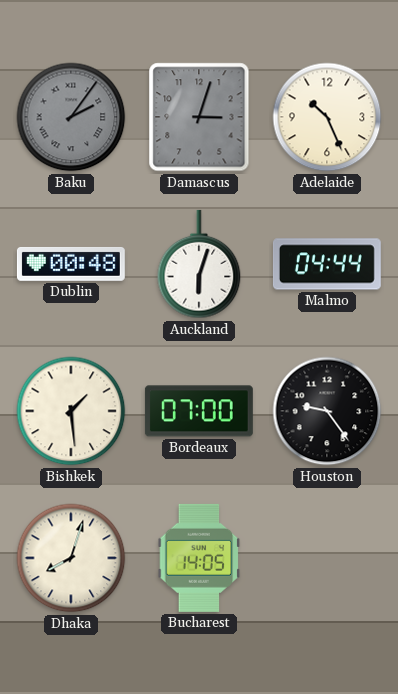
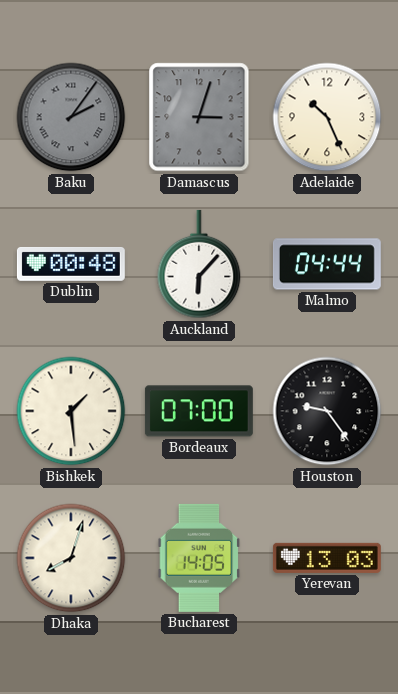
Auckland: 6:03 -> 6:07 (199, 264)
Yerevan: none -> 13:03 (327, 558)
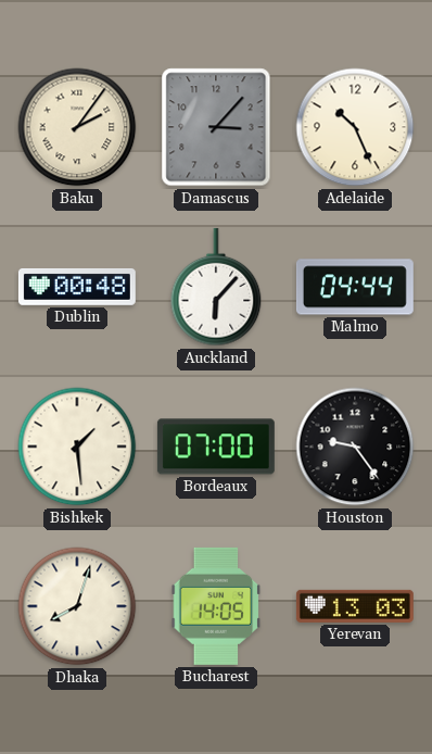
Baku dial: grey -> cream (77, 127)
Damascus: 3:03 -> 3:07 (216, 127)
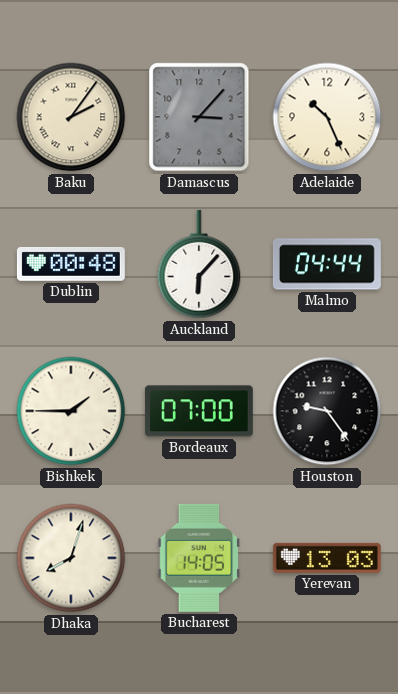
Bishkek: 1:29 -> 1:45 (71, 411)
